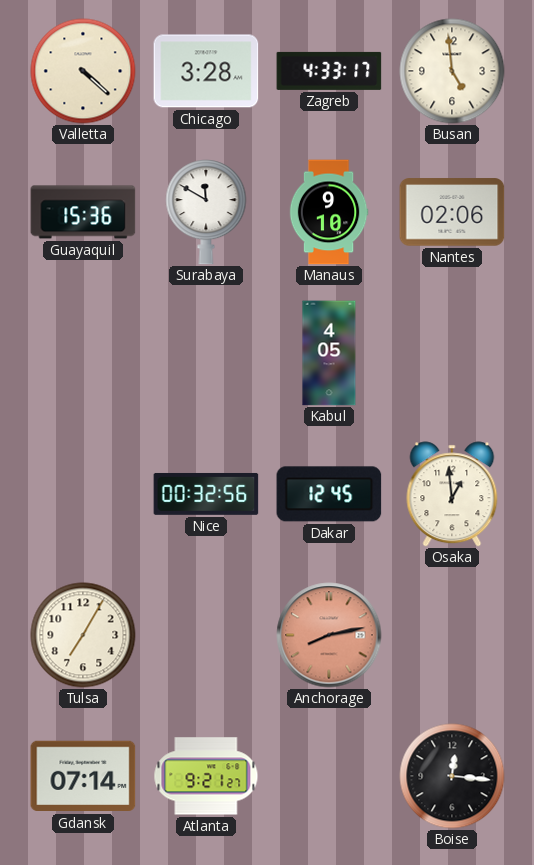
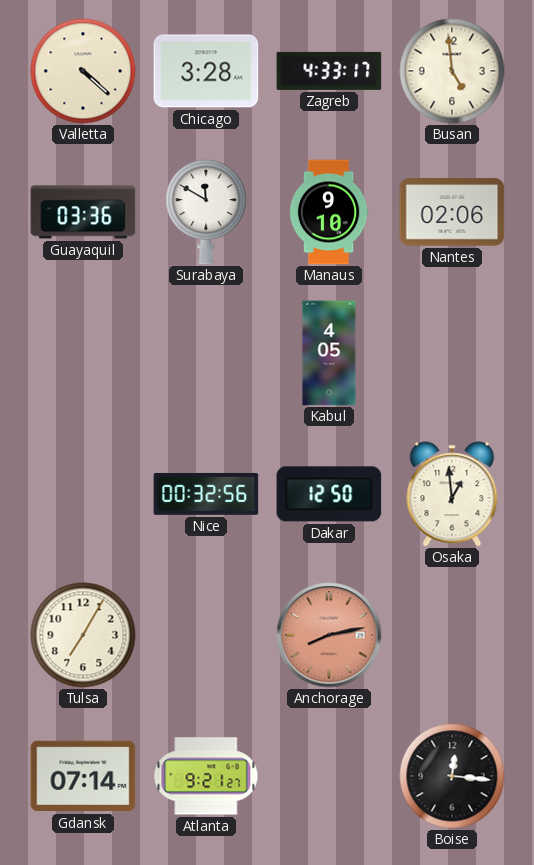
Guayaquil: 15:36 -> 03:36 (83, 212)
Dakar: 12:45 -> 12:50 (329, 494)
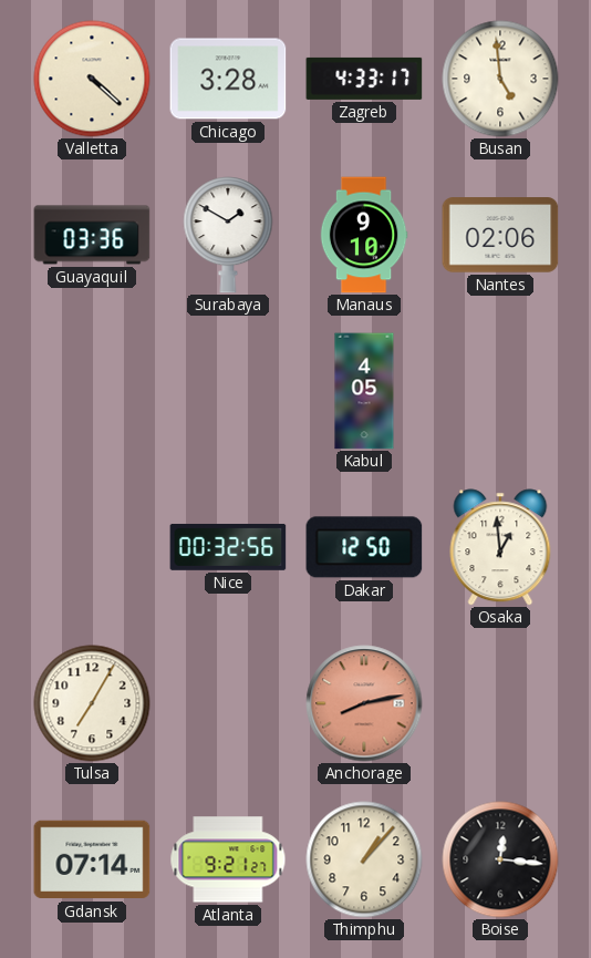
Surabaya: 11:50 -> 1:50 (228, 235)
Thimphu: none -> 1:07 (364, 859)
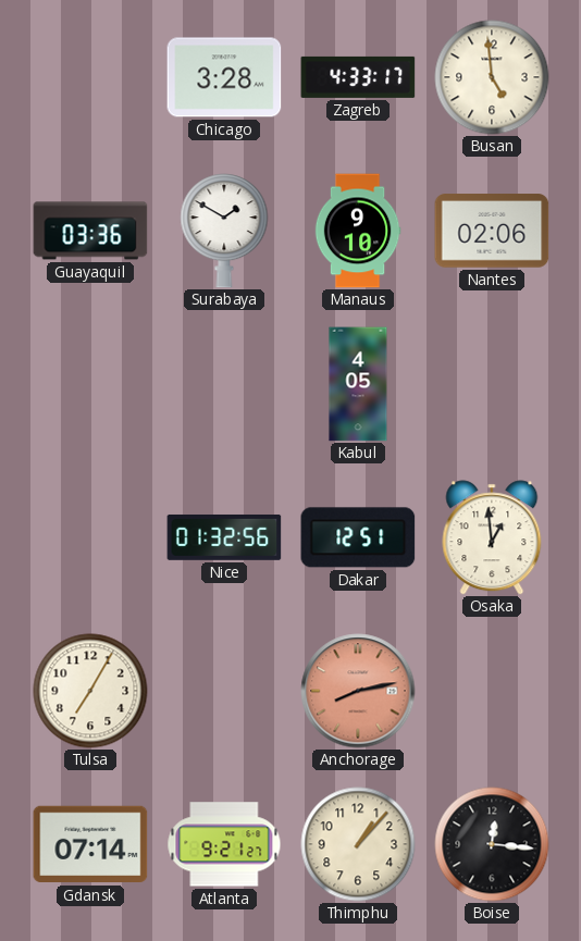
Valletta: 4:22 -> none (92, 79)
Nice: 00:32 -> 01:32 (224, 537)
Dakar: 12:50 -> 12:51 (358, 537)
